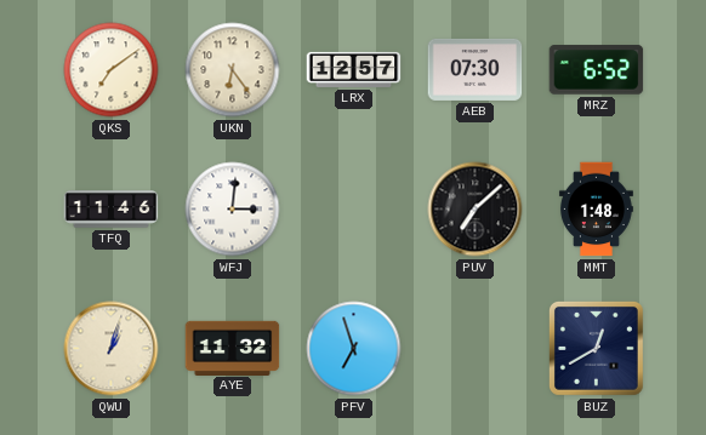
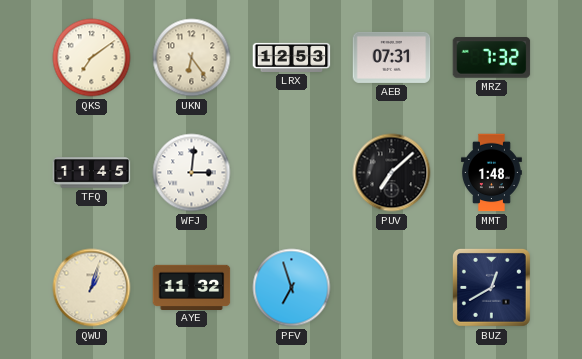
LRX: 12:57 -> 12:53 (292, 57)
AEB: 07:30 -> 07:31 (392, 57)
MRZ: 6:52 -> 7:32 (492, 58)
TFQ: 11:46 -> 11:45 (92, 173)
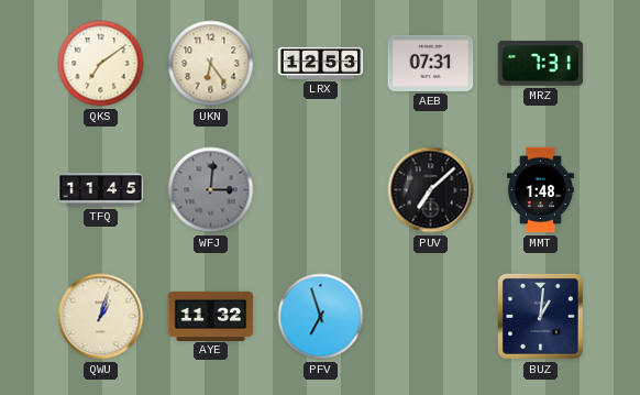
MRZ: 7:32 -> 7:31 (541, 64)
WFJ dial: white -> grey (211, 190)
BUZ: 12:40 -> 1:01 (541, 316)
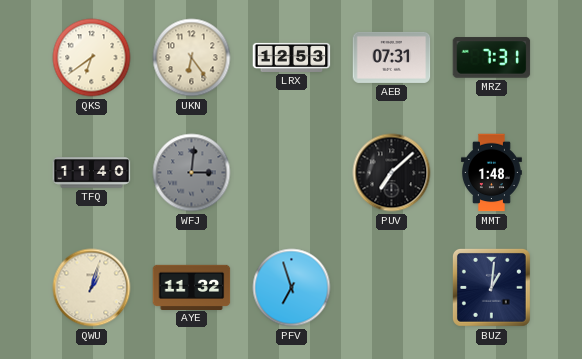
QKS: 7:09 -> 6:39 (92, 58)
TFQ: 11:45 -> 11:40 (92, 173)
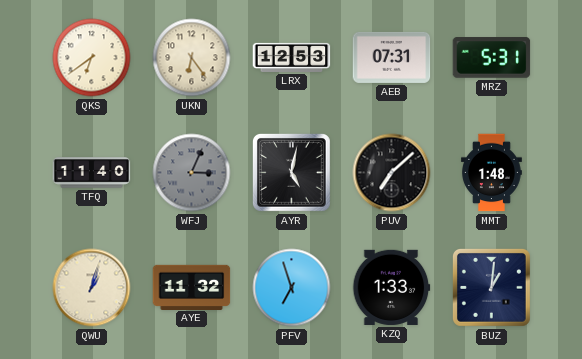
MRZ: 7:31 -> 5:31 (492, 58)
WFJ: 3:01 -> 3:04 (192, 173)
AYR: none -> 5:02 (292, 172)
KZQ: none -> 1:33 (391, 287)
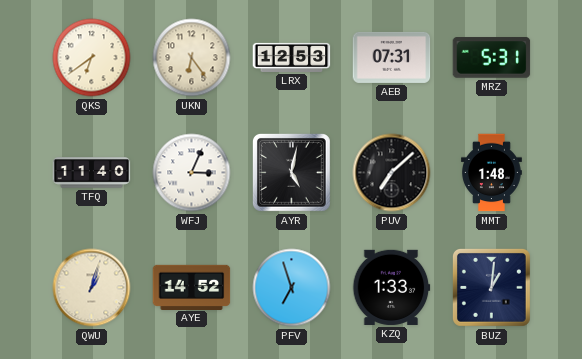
WFJ dial: grey -> white (192, 173)
AYE: 11:32 -> 14:52 (192, 287)
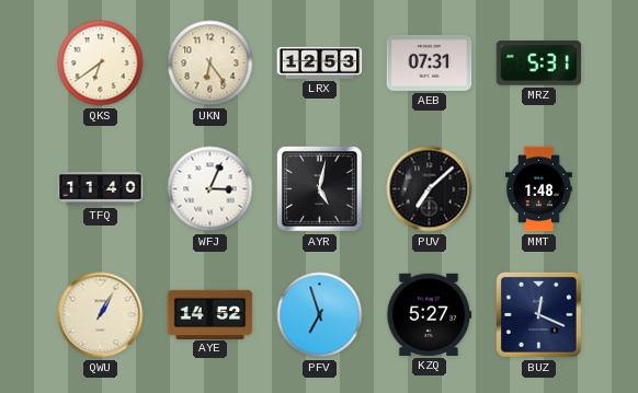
QWU: 1:03 -> 1:05 (101, 315)
KZQ: 1:33 -> 5:27 (429, 314)
BUZ: 1:01 -> 12:19 (539, 314)
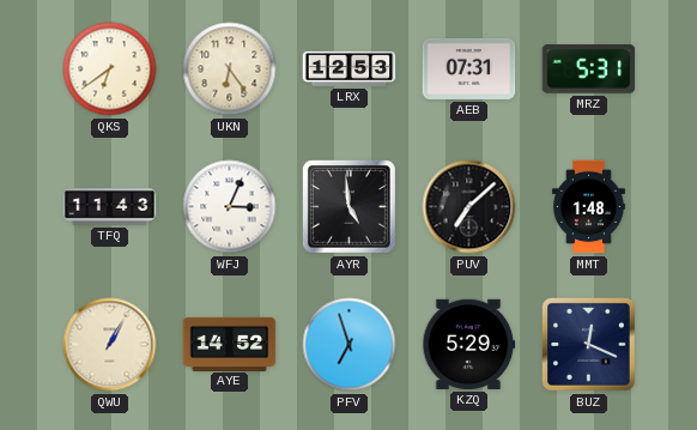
TFQ: 11:40 -> 11:43 (110, 207)
AYR: 5:02 -> 4:59 (350, 206)
KZQ: 5:27 -> 5:29 (468, 344)
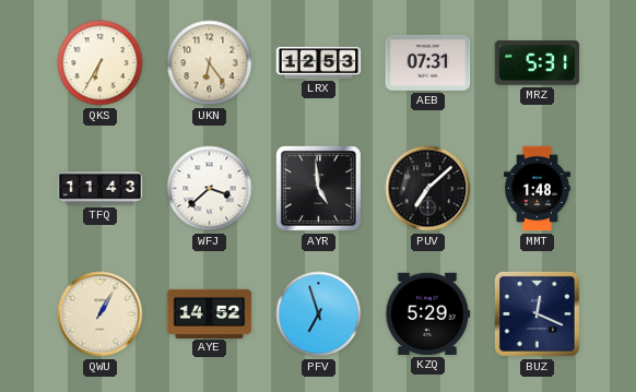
QKS: 6:39 -> 6:35 (101, 63)
WFJ: 3:04 -> 3:38 (210, 189)
